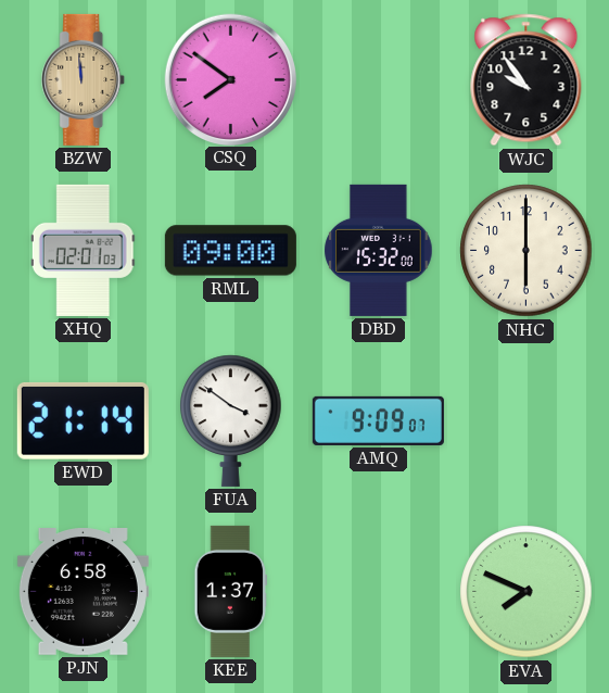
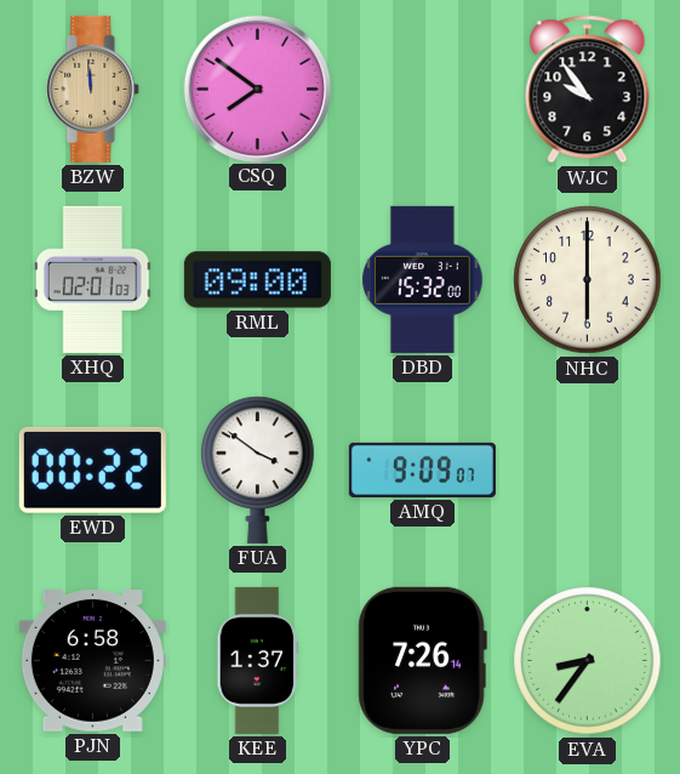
EWD: 21:14 -> 00:22 (92, 469)
YPC: none -> 7:26 (422, 660)
EVA: 7:49 -> 8:36 (588, 661)
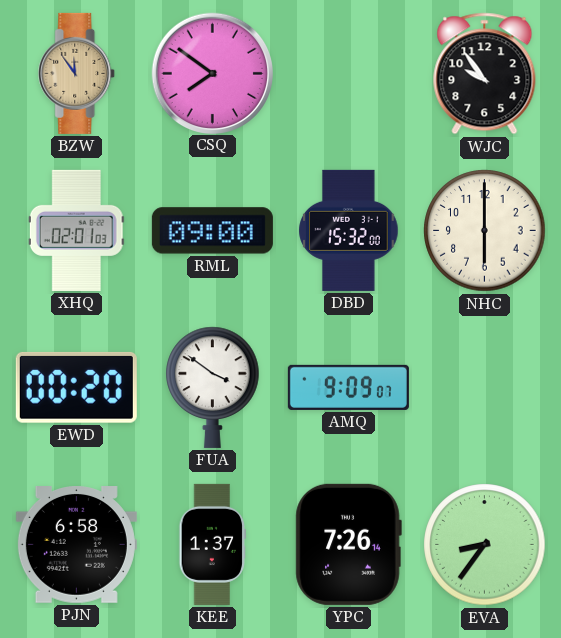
BZW: 11:59 -> 11:54 (77, 73)
EWD: 00:22 -> 00:20 (76, 387)
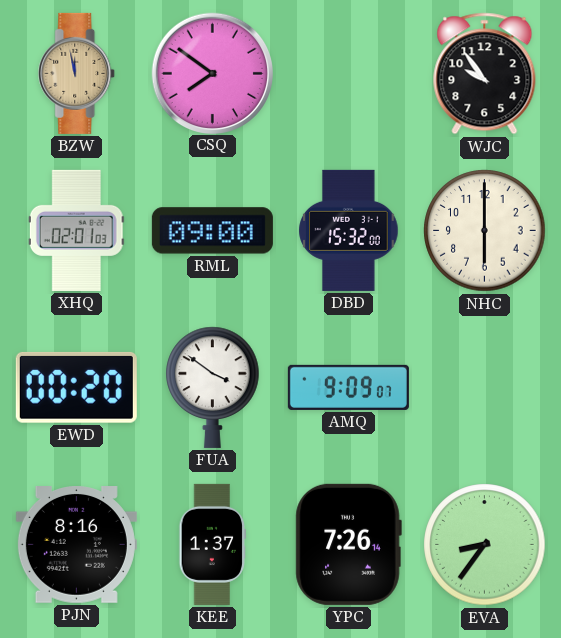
BZW: 11:54 -> 11:58 (77, 73)
PJN: 6:58 -> 8:16 (76, 545)
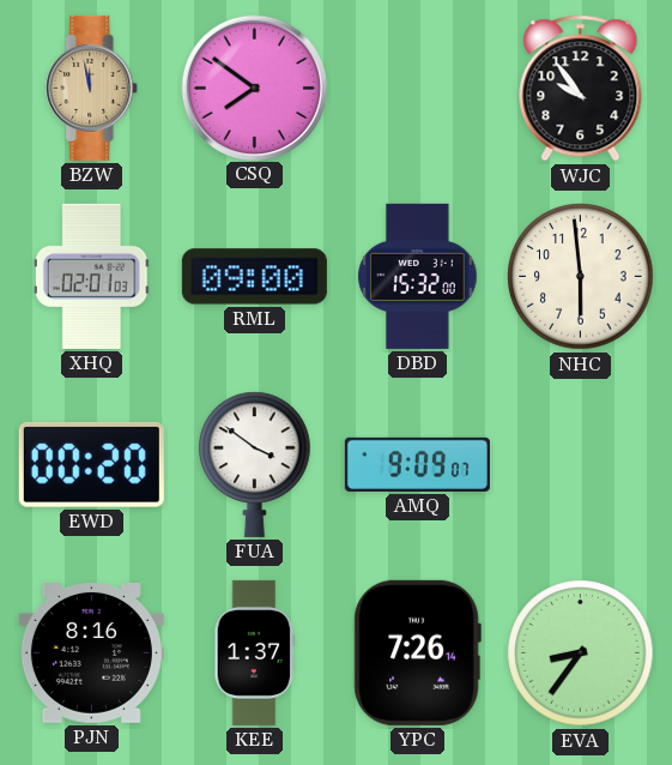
NHC: 6:00 -> 5:59 (581, 277)
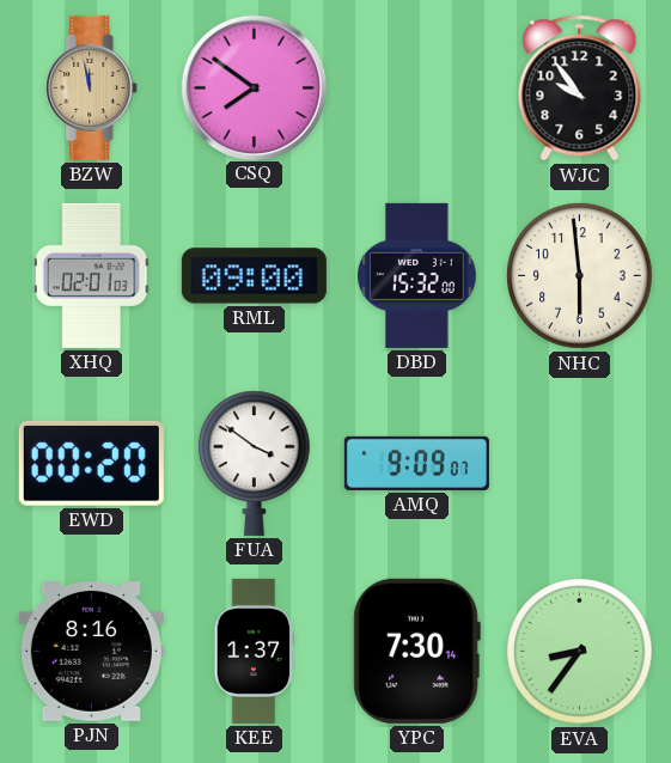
YPC: 7:26 -> 7:30 (416, 651)
